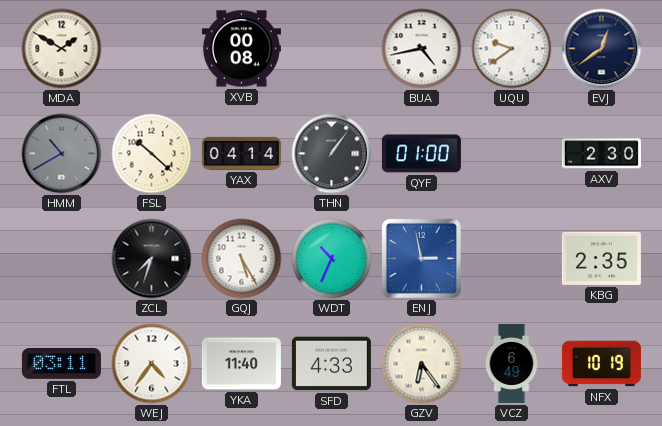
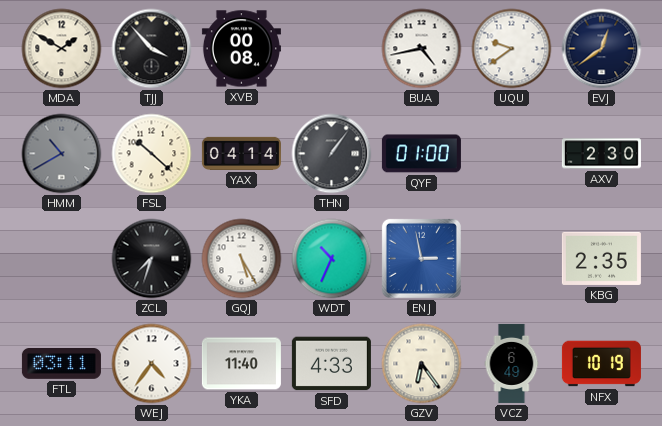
TJJ: none -> 3:53 (152, 49)
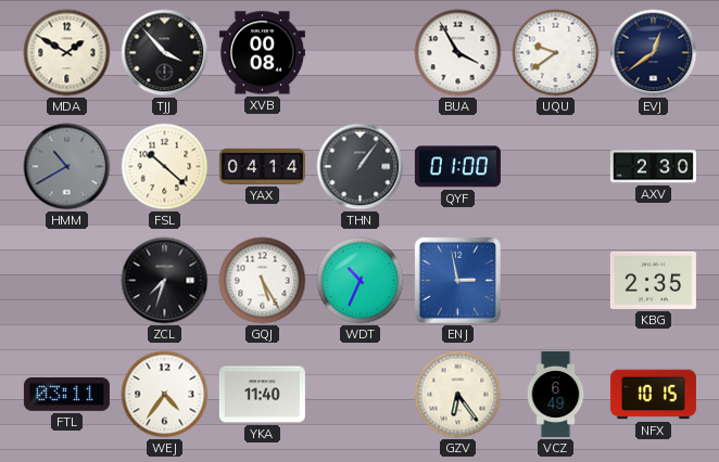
BUA: 4:43 -> 3:55 (458, 53)
SFD: 4:33 -> none (331, 364)
NFX: 10:19 -> 10:15 (653, 395)
